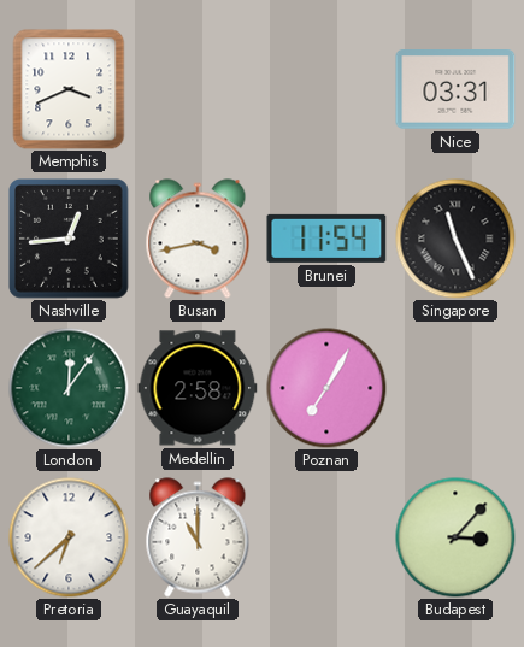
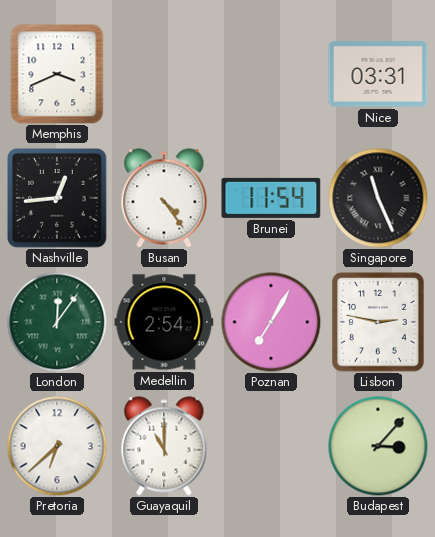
Busan: 3:43 -> 4:24 (164, 198)
Medellin: 2:58 -> 2:54 (164, 322)
Lisbon: none -> 2:47 (378, 322)
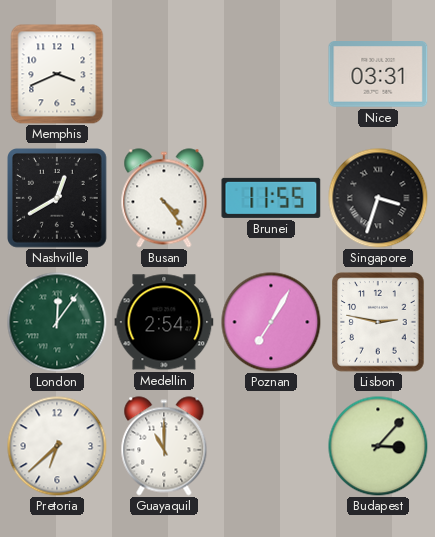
Nashville: 12:44 -> 12:40 (58, 199)
Brunei: 11:54 -> 11:55 (271, 198)
Singapore: 11:26 -> 3:33 (378, 198)
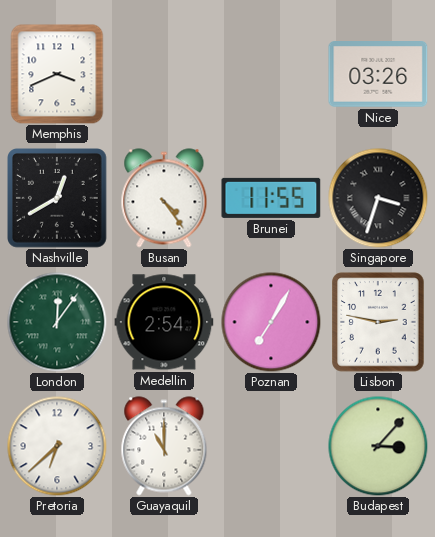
Nice: 03:31 -> 03:26 (378, 75)
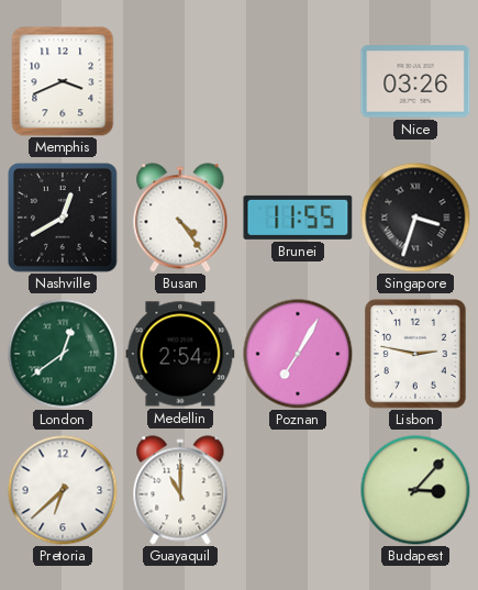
London: 12:06 -> 12:39 (63, 354)
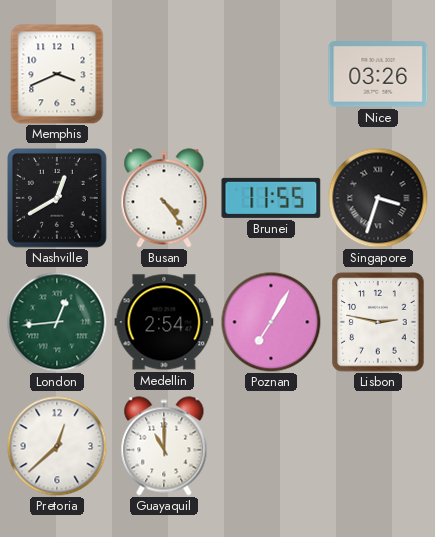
London: 12:39 -> 12:44 (57, 322)
Pretoria: 6:38 -> 12:38 (57, 446)
Budapest: 3:07 -> none (415, 490)
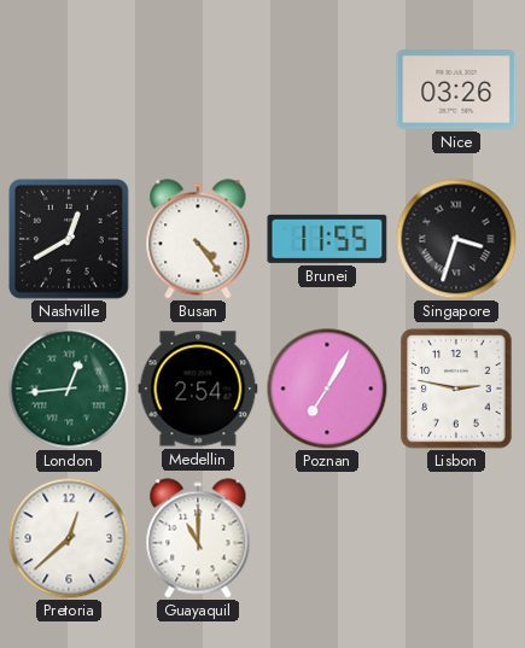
Memphis: 3:41 -> none (57, 74)
